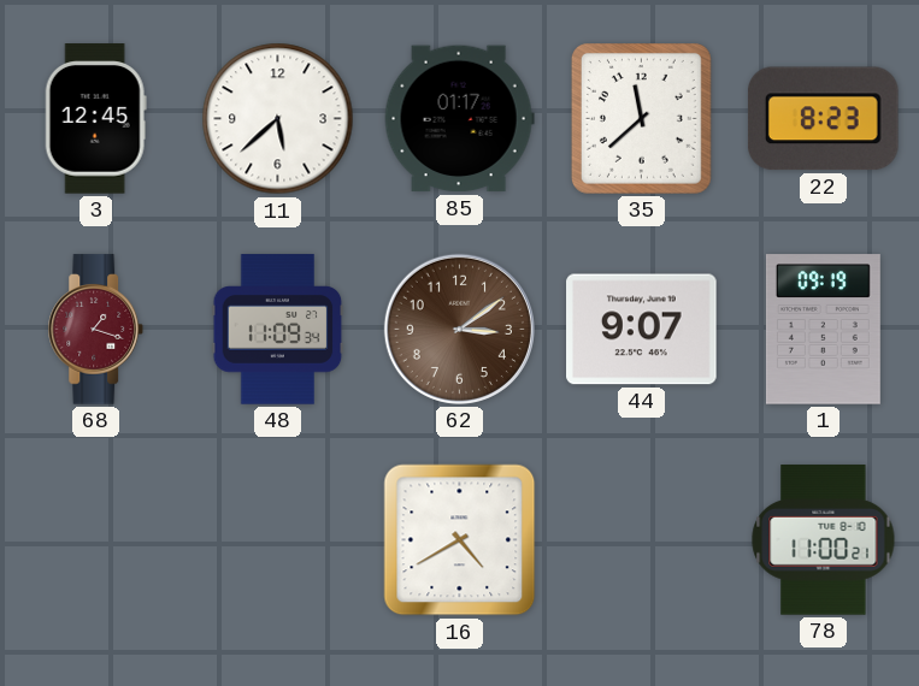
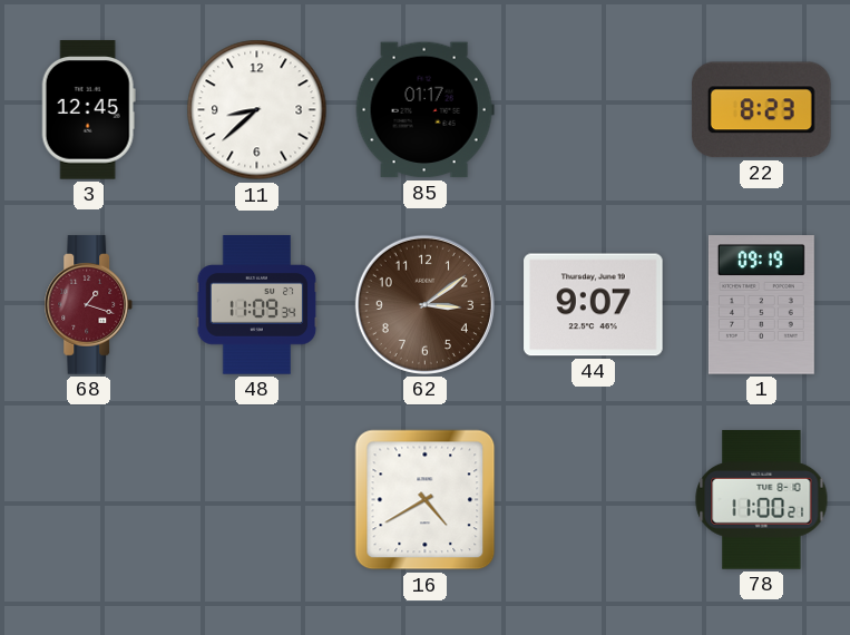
11: 5:38 -> 8:38 (257, 110)
35: 11:38 -> none (642, 119)
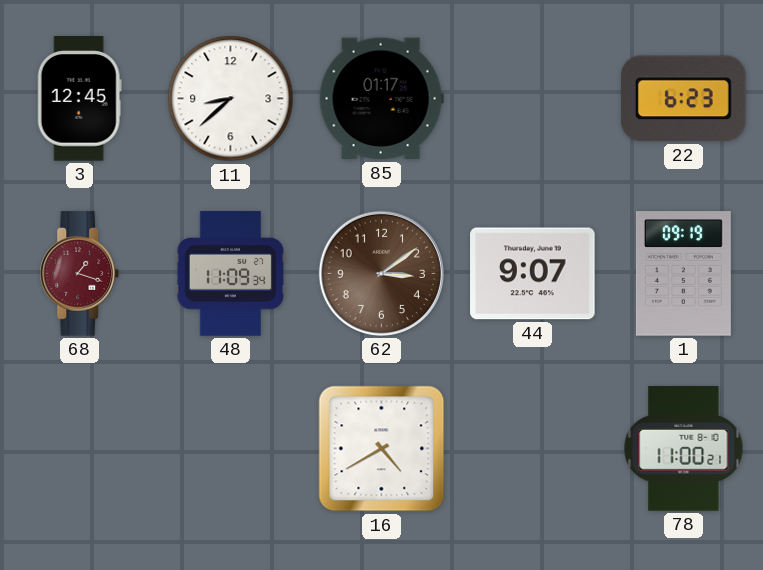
22: 8:23 -> 6:23 (683, 99)
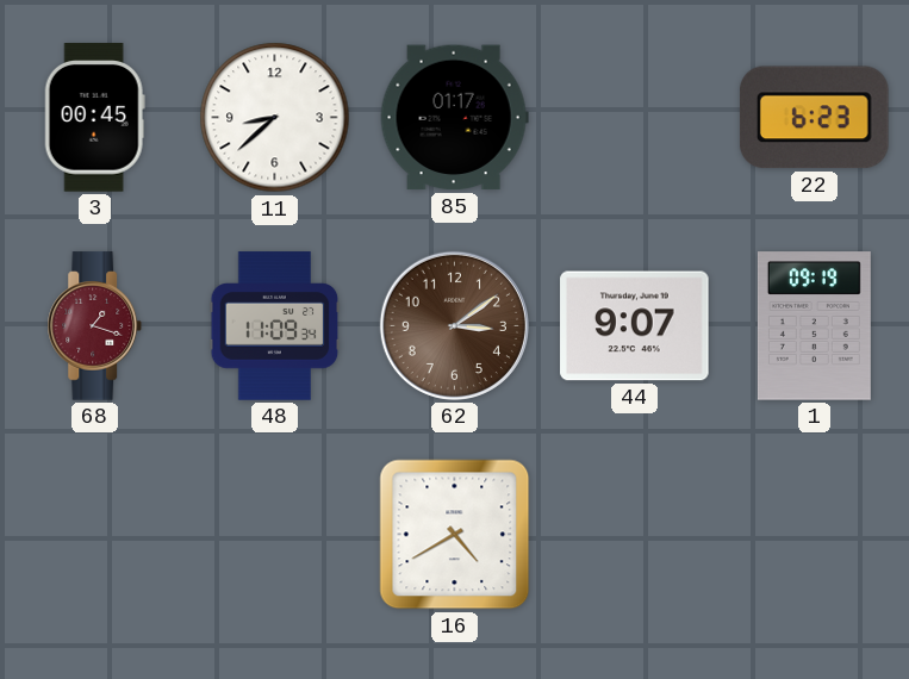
3: 12:45 -> 00:45 (94, 118)
78: 11:00 -> none (684, 449)
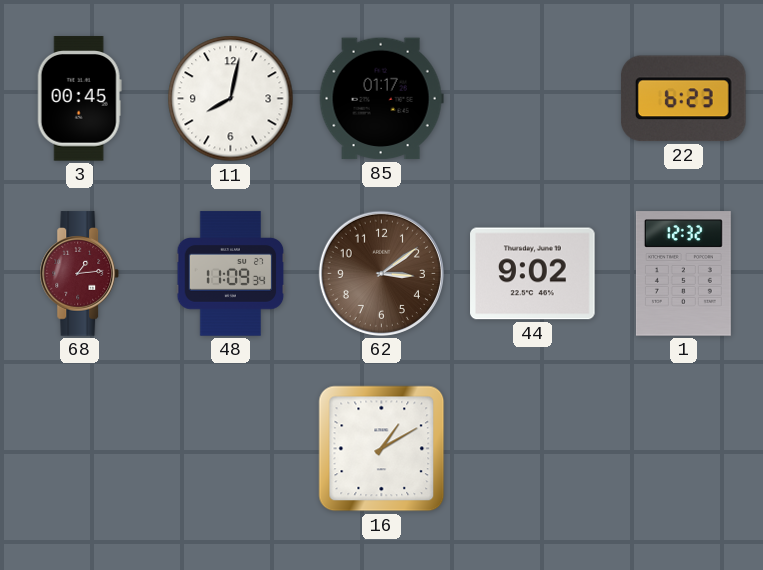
11: 8:38 -> 8:02 (231, 99)
68: 1:18 -> 1:14 (80, 274)
44: 9:07 -> 9:02 (533, 274)
1: 09:19 -> 12:32 (683, 274)
16: 4:40 -> 1:10 (382, 449)
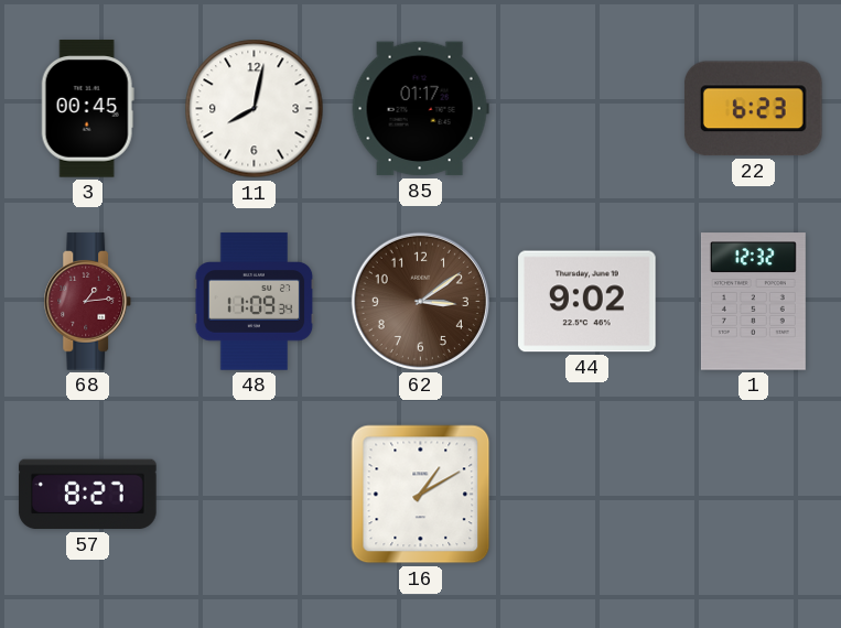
57: none -> 8:27 (88, 495)
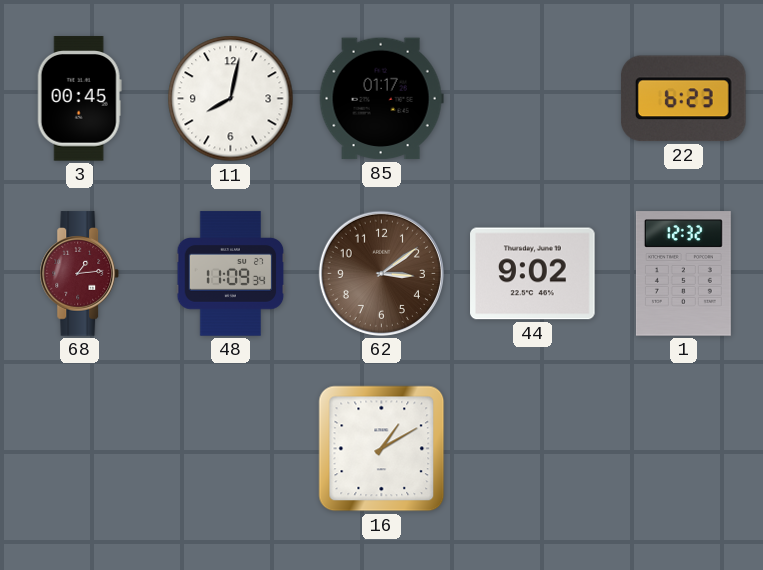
57: 8:27 -> none (88, 495)
